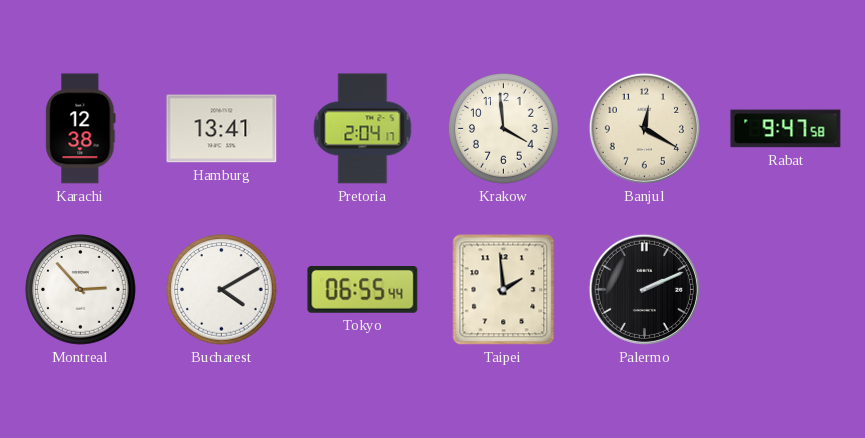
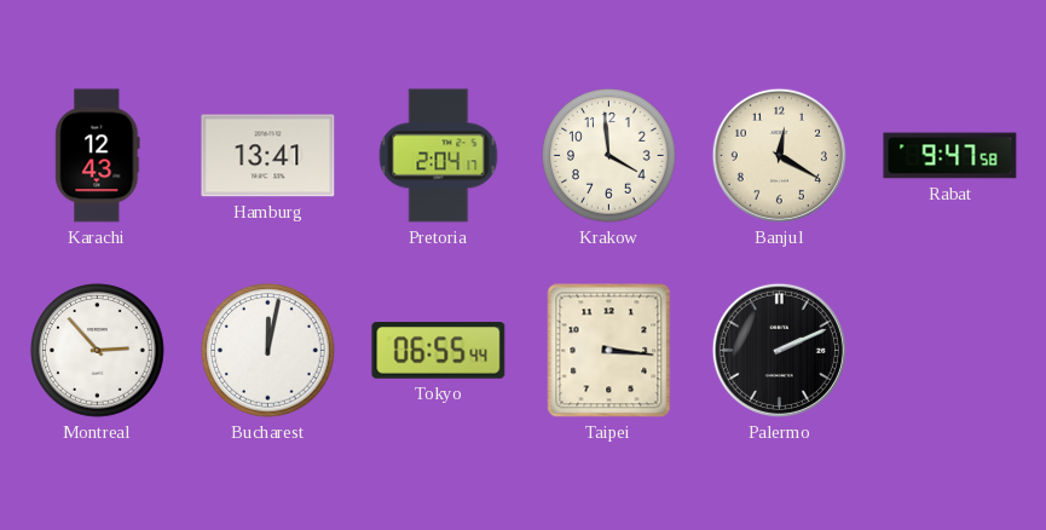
Karachi: 12:38 -> 12:43 (98, 156)
Bucharest: 4:10 -> 12:02 (268, 351)
Taipei: 1:59 -> 3:16 (609, 351)
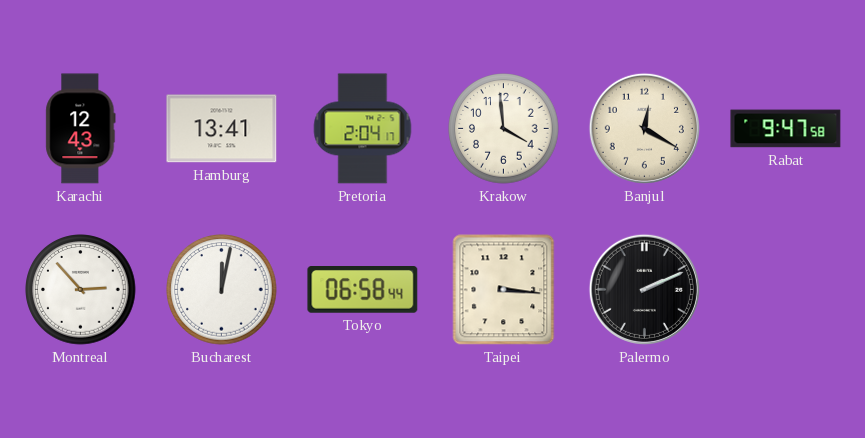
Tokyo: 06:55 -> 06:58 (363, 290)
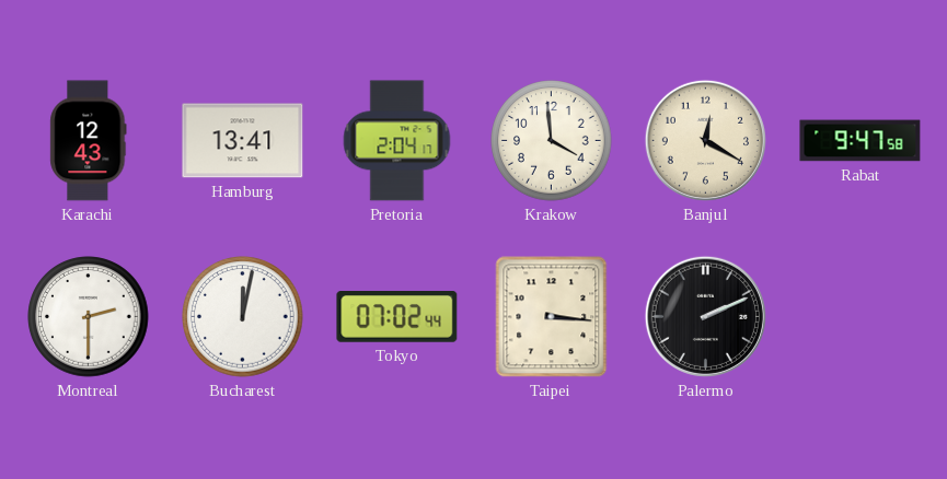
Montreal: 2:53 -> 2:30 (89, 317)
Tokyo: 06:58 -> 07:02 (397, 317)
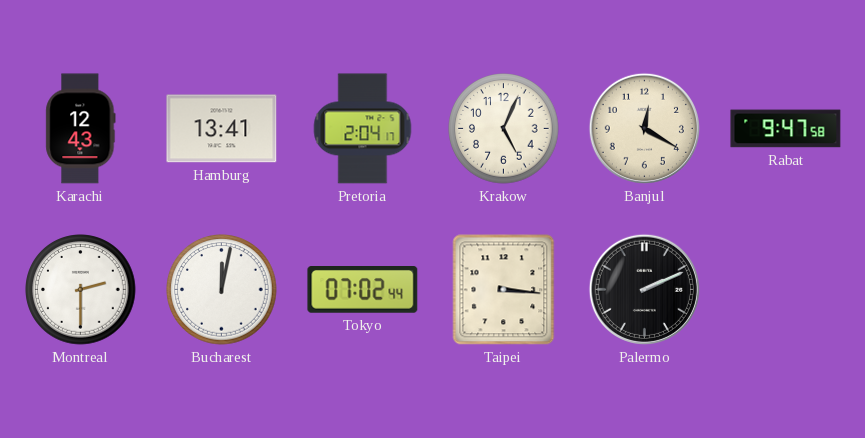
Krakow: 3:59 -> 5:04 (504, 129)
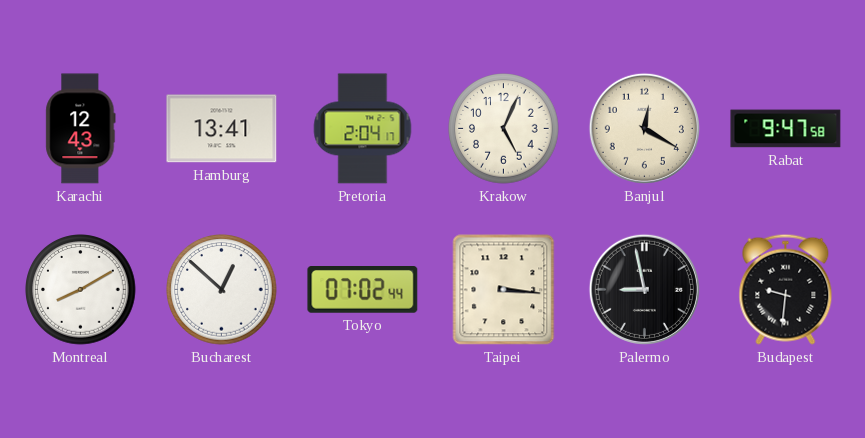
Montreal: 2:30 -> 8:10 (81, 290)
Bucharest: 12:02 -> 12:52 (222, 290)
Palermo: 2:11 -> 8:58 (644, 289)
Budapest: none -> 9:31 (786, 289)
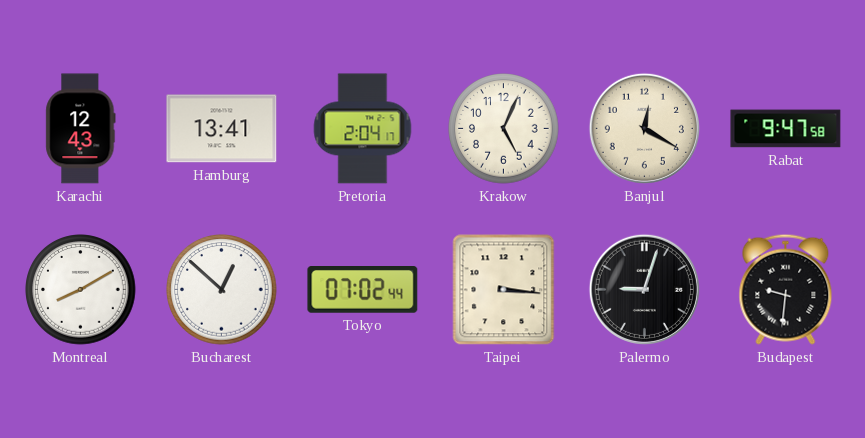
Palermo: 8:58 -> 9:03 (644, 289)
